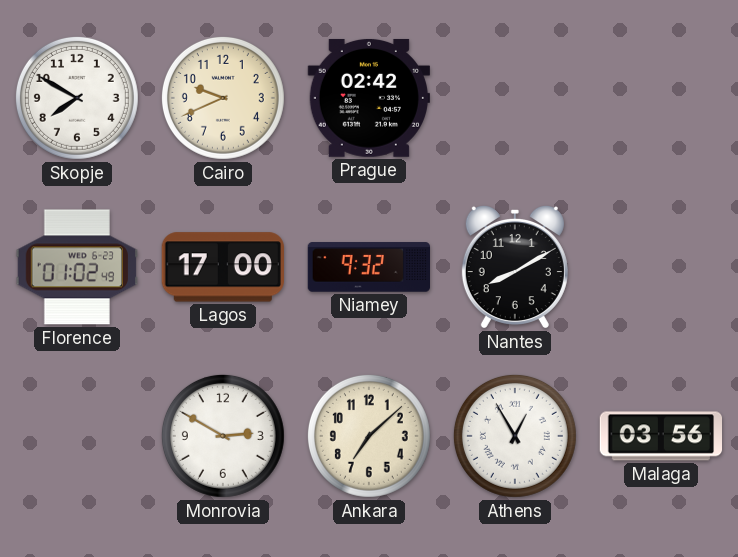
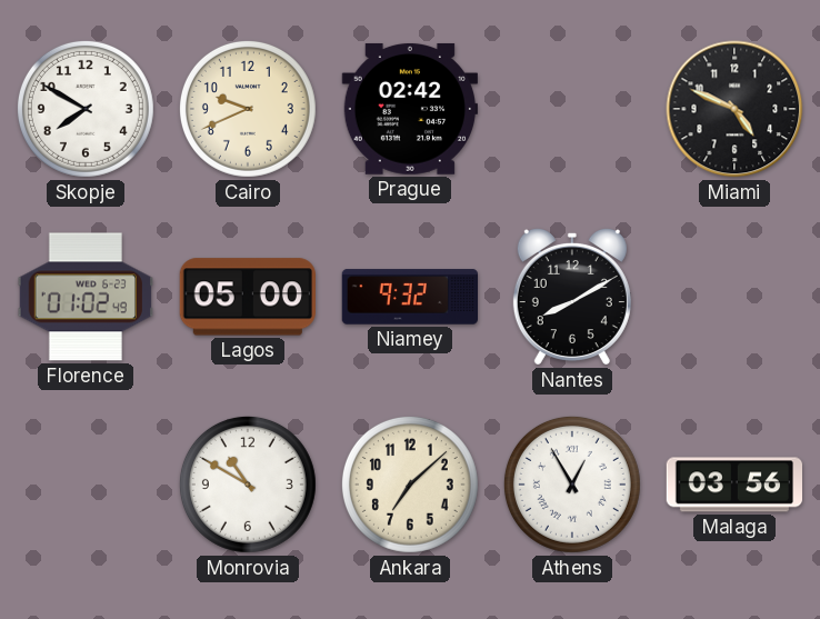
Miami: none -> 4:49 (734, 109)
Lagos: 17:00 -> 05:00 (248, 297)
Monrovia: 2:50 -> 10:50 (248, 485)
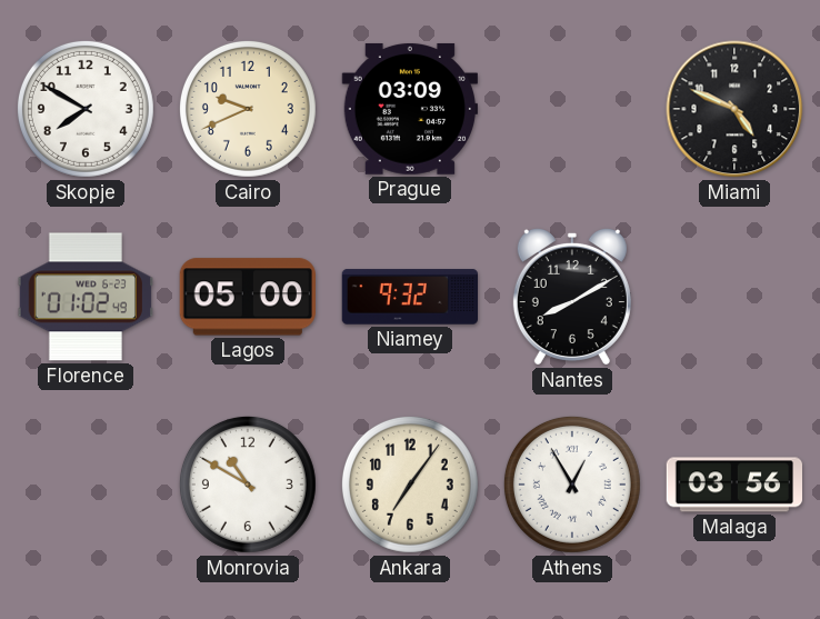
Prague: 02:42 -> 03:09 (409, 109)
Ankara: 7:08 -> 7:06 (410, 485)
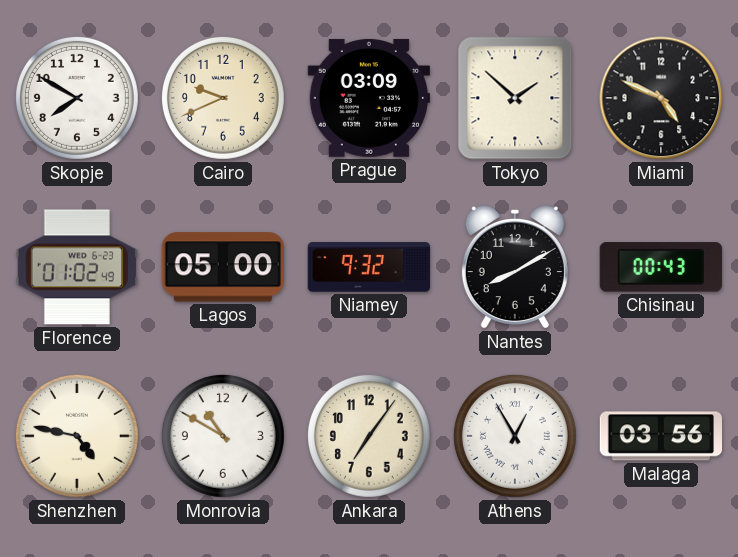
Tokyo: none -> 1:52 (515, 98)
Chisinau: none -> 00:43 (661, 267)
Shenzhen: none -> 4:47 (77, 436)
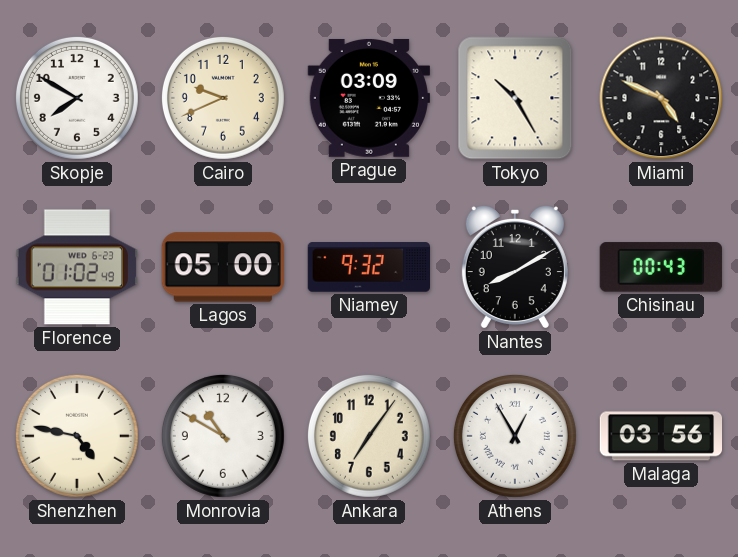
Tokyo: 1:52 -> 10:25 (515, 98)
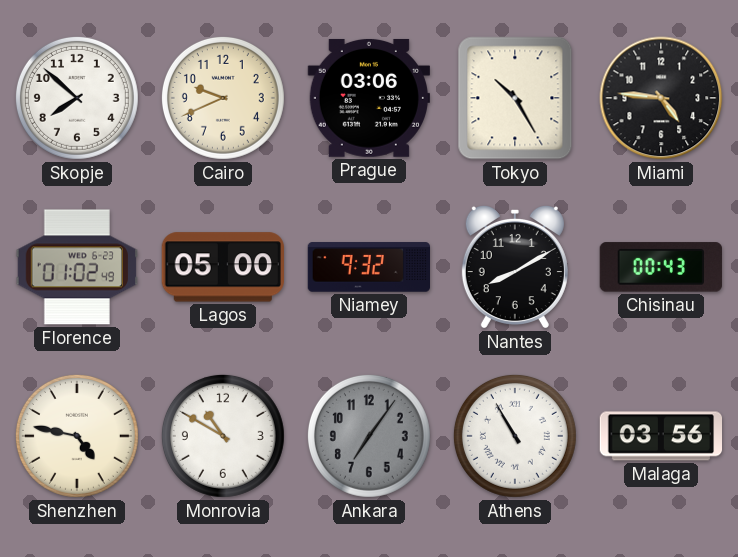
Skopje: 7:50 -> 7:52 (77, 98)
Prague: 03:09 -> 03:06 (368, 98)
Miami: 4:49 -> 4:46 (661, 98)
Ankara dial: cream -> grey (369, 436)
Athens: 12:55 -> 10:55 (515, 436)
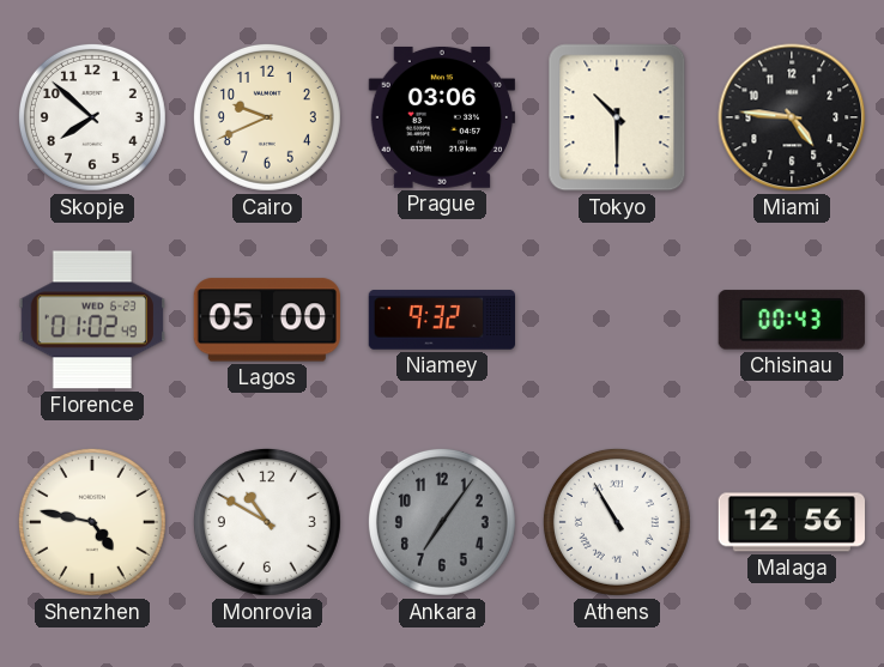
Tokyo: 10:25 -> 10:30 (617, 117)
Nantes: 8:10 -> none (515, 267)
Malaga: 03:56 -> 12:56 (792, 522)
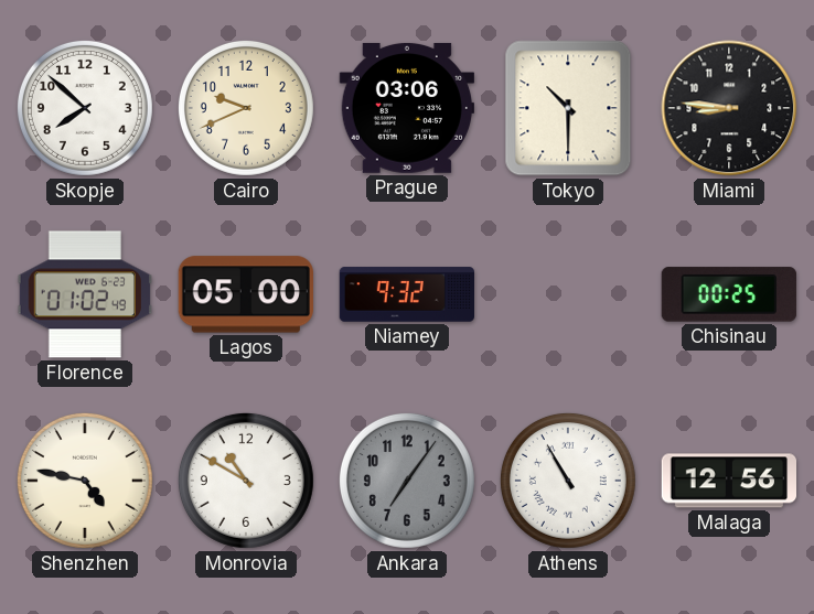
Miami: 4:46 -> 8:46 (729, 108)
Chisinau: 00:43 -> 00:25 (729, 294)
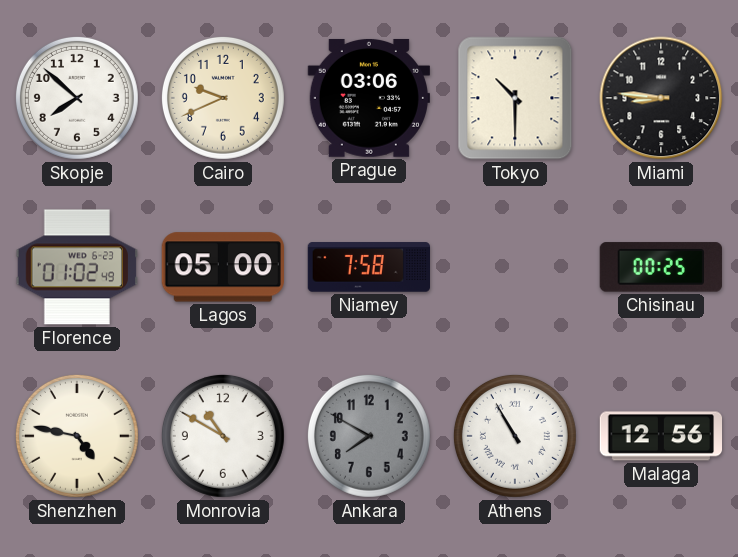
Niamey: 9:32 -> 7:58 (369, 267)
Ankara: 7:06 -> 7:50 (369, 436)
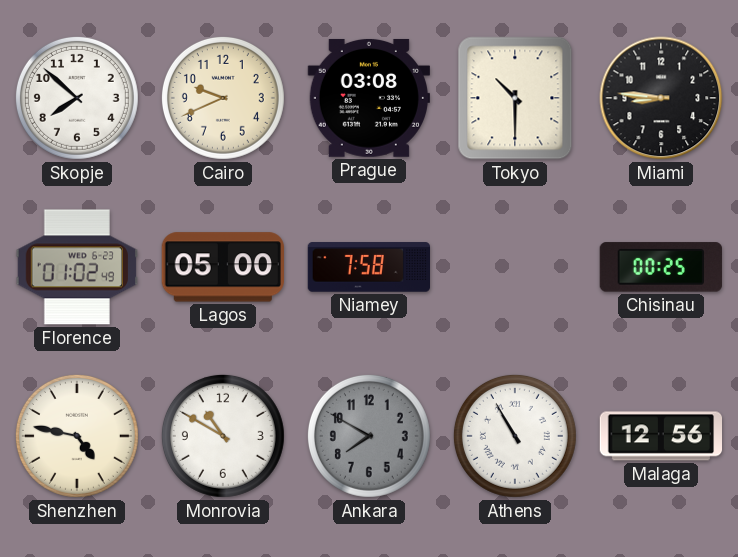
Prague: 03:06 -> 03:08 (368, 98)
